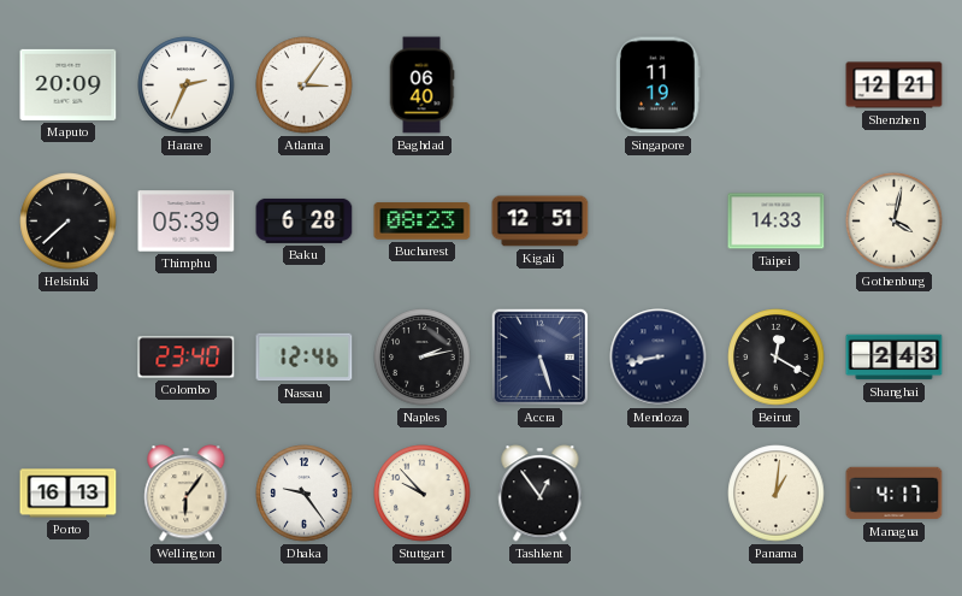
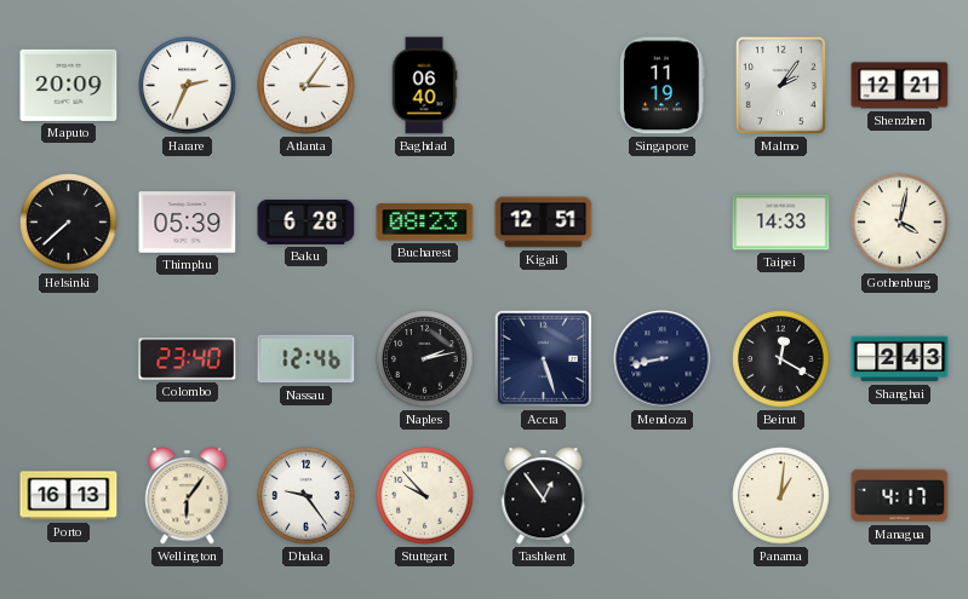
Malmo: none -> 2:06 (780, 85)
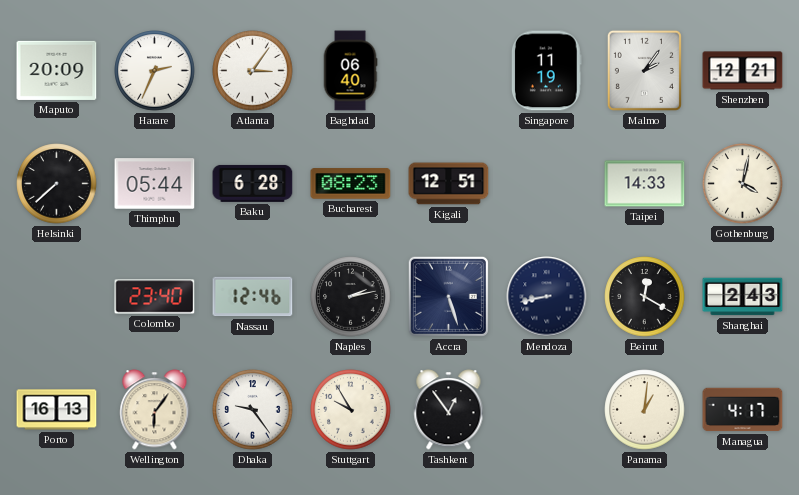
Thimphu: 05:39 -> 05:44 (155, 184)
Stuttgart: 9:53 -> 9:55 (351, 410)
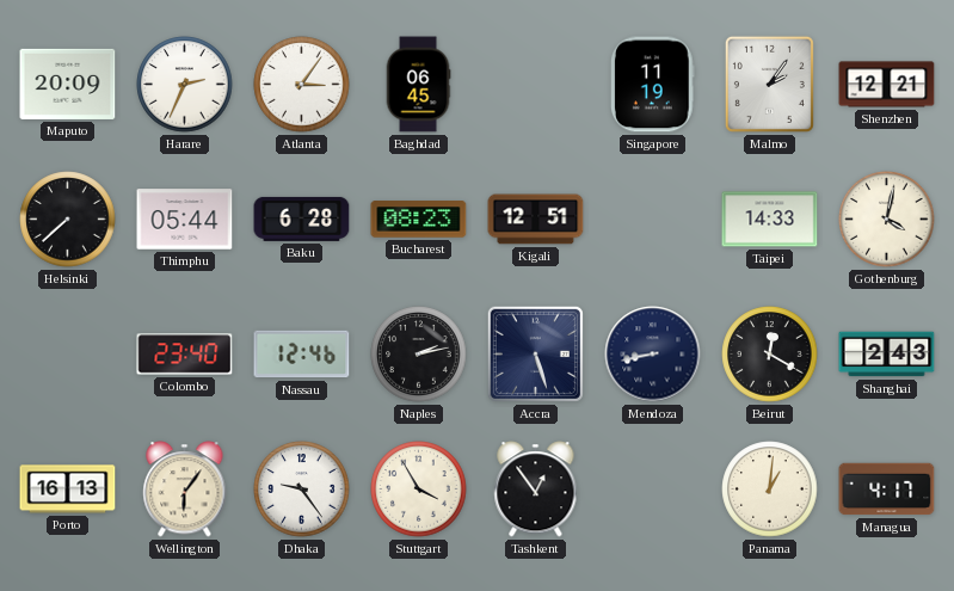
Baghdad: 06:40 -> 06:45 (418, 85)
Stuttgart: 9:55 -> 3:55 (419, 490)
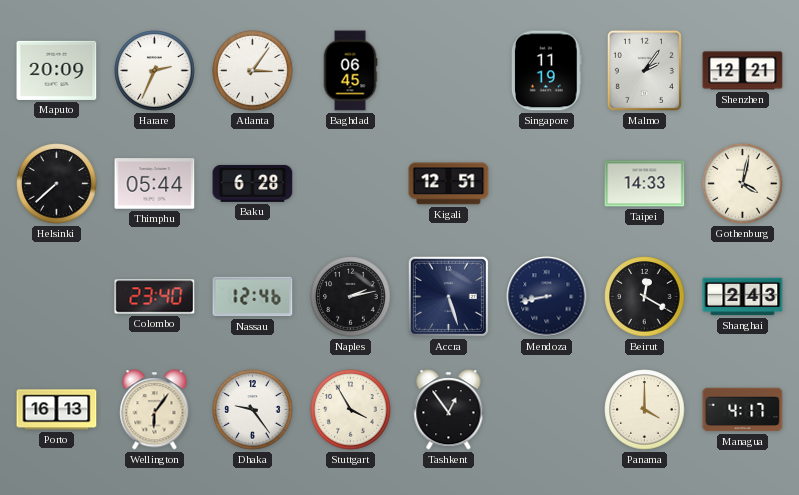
Bucharest: 08:23 -> none (419, 220)
Panama: 1:01 -> 4:00 (645, 410)
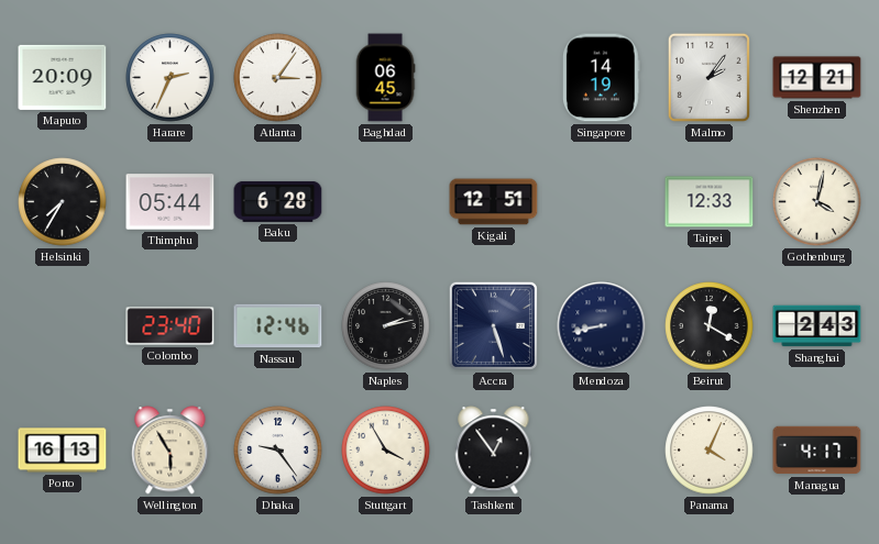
Singapore: 11:19 -> 14:19 (601, 78)
Helsinki: 7:38 -> 7:35 (63, 202)
Taipei: 14:33 -> 12:33 (710, 202)
Wellington: 6:06 -> 5:55 (171, 451)
Panama: 4:00 -> 4:04 (710, 451)
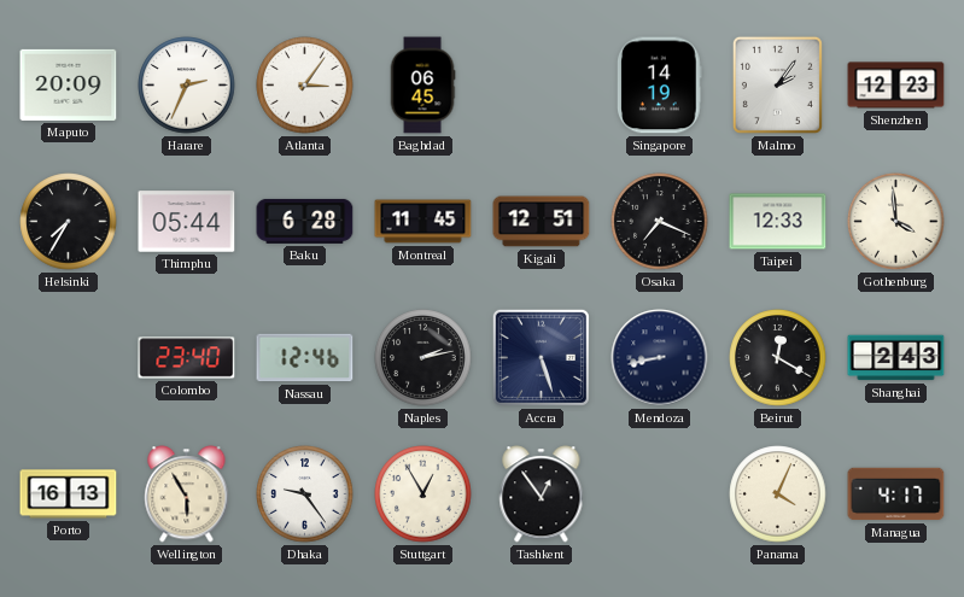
Shenzhen: 12:21 -> 12:23 (896, 86)
Montreal: none -> 11:45 (423, 222)
Osaka: none -> 7:19 (660, 222)
Gothenburg: 4:02 -> 3:59 (896, 222)
Stuttgart: 3:55 -> 12:55 (423, 494)
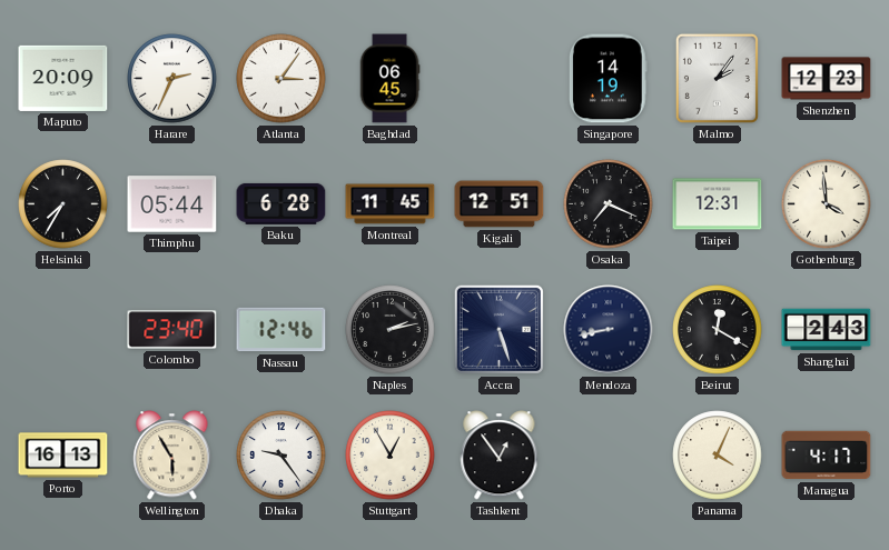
Taipei: 12:33 -> 12:31 (718, 204)
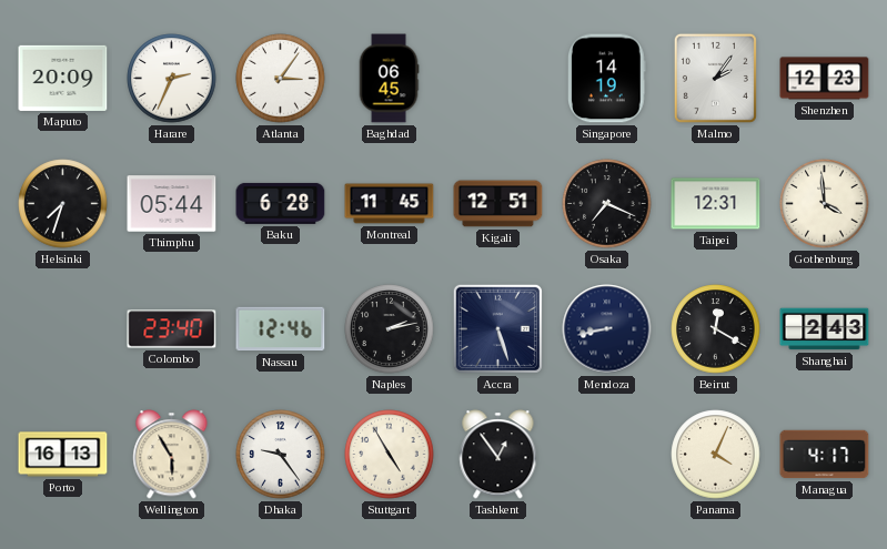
Helsinki: 7:35 -> 7:33 (63, 204)
Stuttgart: 12:55 -> 4:55 (390, 455)
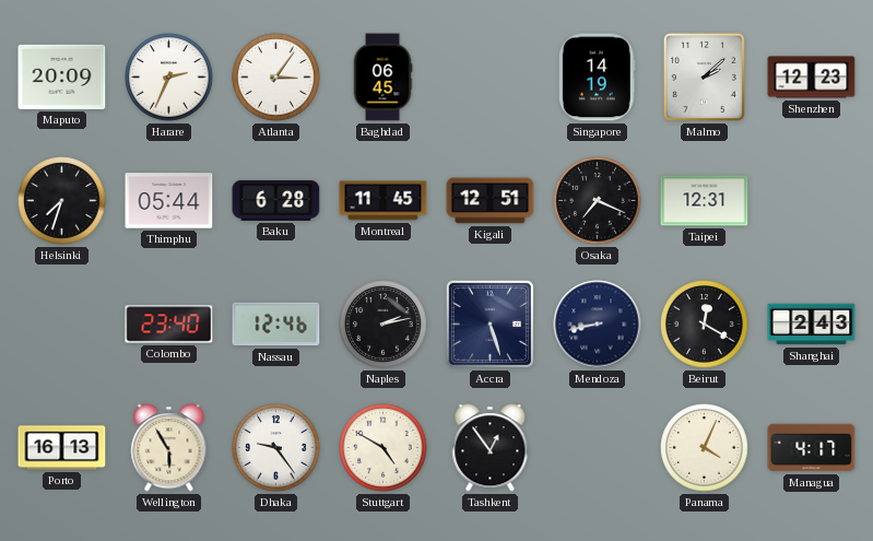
Malmo: 2:06 -> 2:08 (704, 77)
Gothenburg: 3:59 -> none (825, 204)
Stuttgart: 4:55 -> 4:50 (384, 448)
